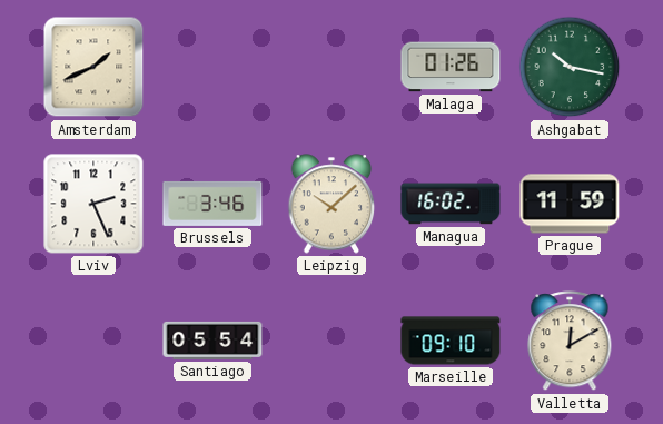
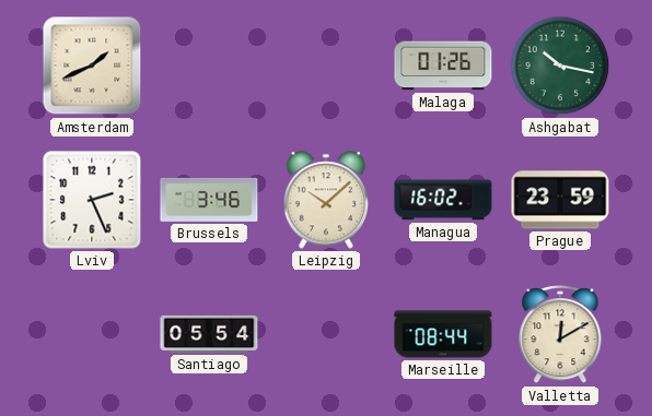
Prague: 11:59 -> 23:59 (560, 200)
Marseille: 09:10 -> 08:44 (443, 334)
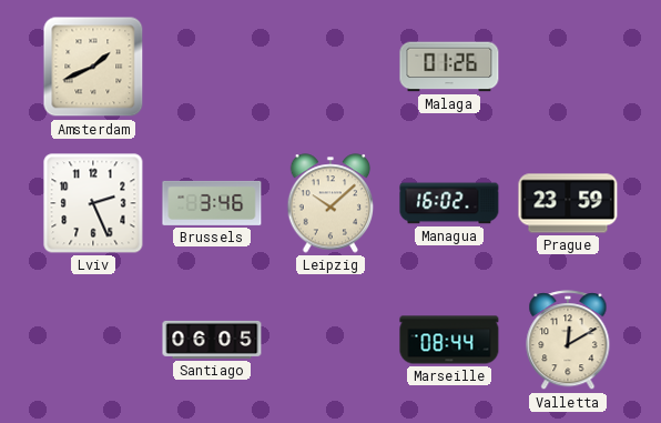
Ashgabat: 10:17 -> none (560, 66)
Santiago: 05:54 -> 06:05 (212, 340)
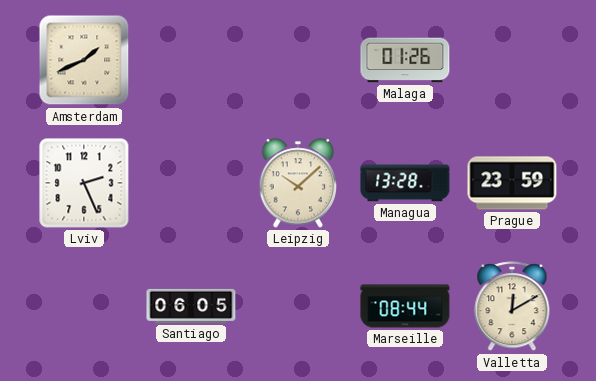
Brussels: 3:46 -> none (212, 203)
Managua: 16:02 -> 13:28 (405, 183)
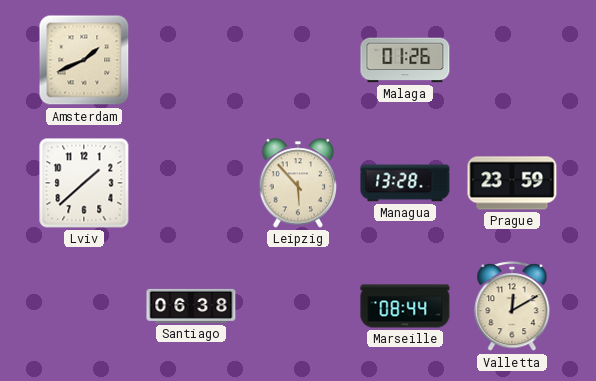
Lviv: 2:26 -> 1:38 (84, 183)
Leipzig: 10:08 -> 5:53 (298, 183)
Santiago: 06:05 -> 06:38 (191, 306)
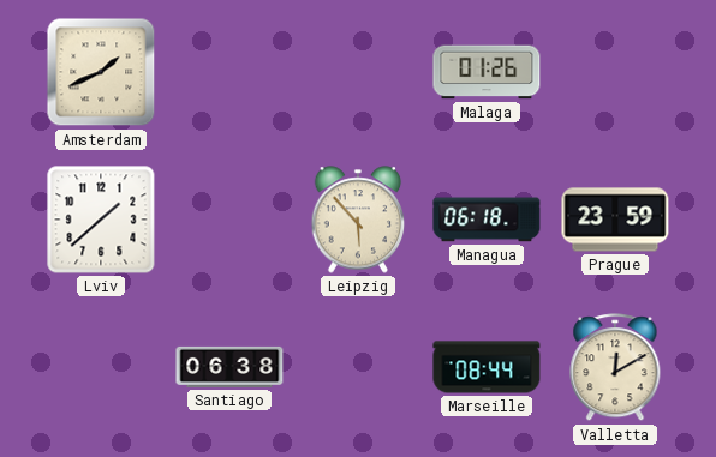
Managua: 13:28 -> 06:18 (487, 220)
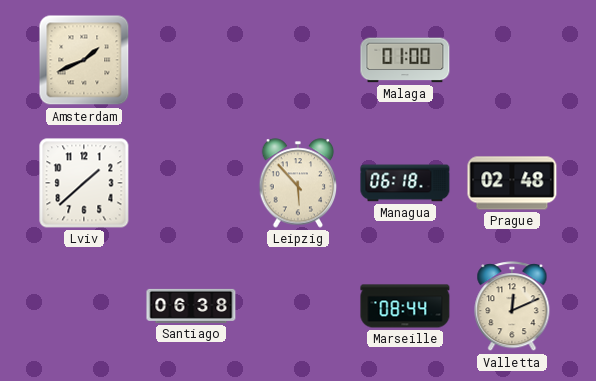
Malaga: 01:26 -> 01:00 (405, 60)
Prague: 23:59 -> 02:48 (512, 183)
Valletta: 12:10 -> 12:11 (512, 307)
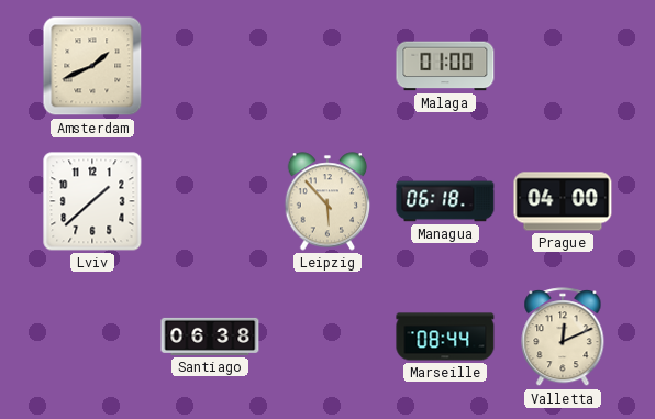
Prague: 02:48 -> 04:00 (563, 201)
